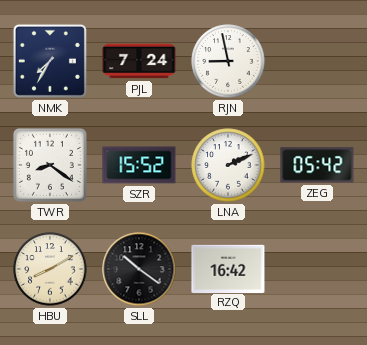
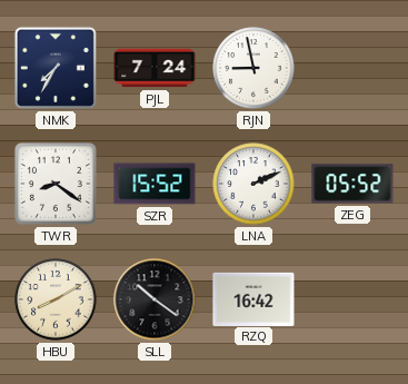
ZEG: 05:42 -> 05:52 (352, 184)
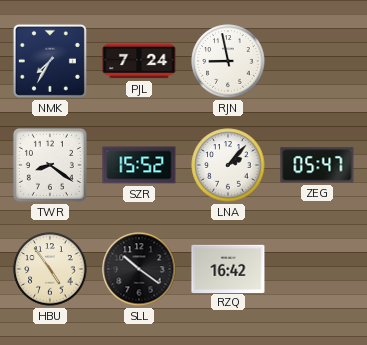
LNA: 2:11 -> 2:07 (228, 165)
ZEG: 05:52 -> 05:47 (317, 165)
HBU: 8:10 -> 4:54 (50, 269)
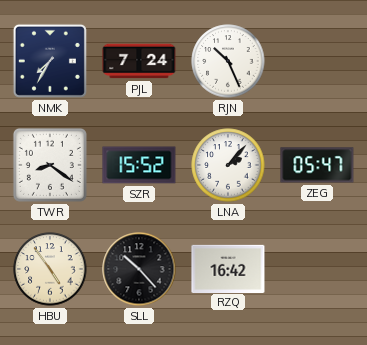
RJN: 8:58 -> 10:26 (228, 61)
SLL: 10:21 -> 10:23 (139, 269)
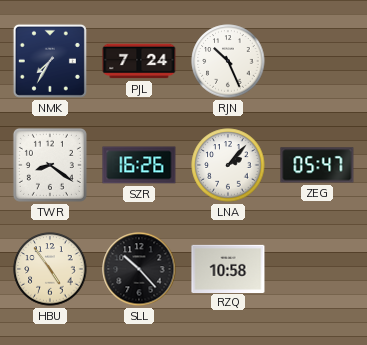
SZR: 15:52 -> 16:26 (139, 165)
RZQ: 16:42 -> 10:58 (228, 268)
